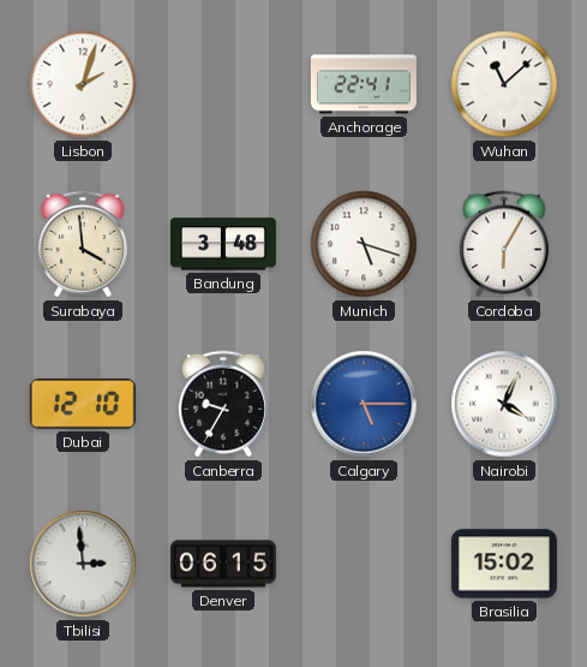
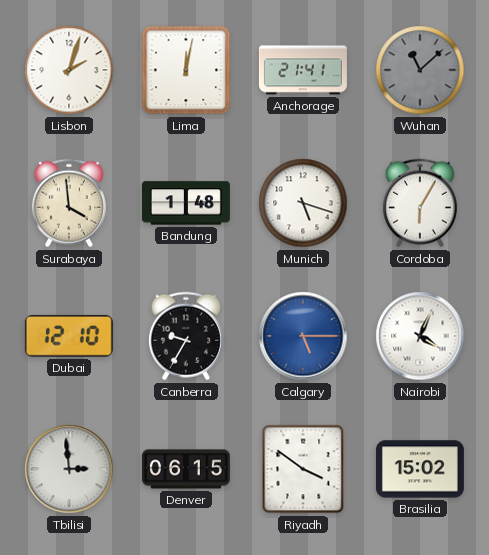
Lima: none -> 12:02 (186, 70)
Anchorage: 22:41 -> 21:41 (303, 70)
Wuhan dial: white -> grey (420, 70)
Bandung: 3:48 -> 1:48 (186, 203)
Riyadh: none -> 3:51 (303, 469)
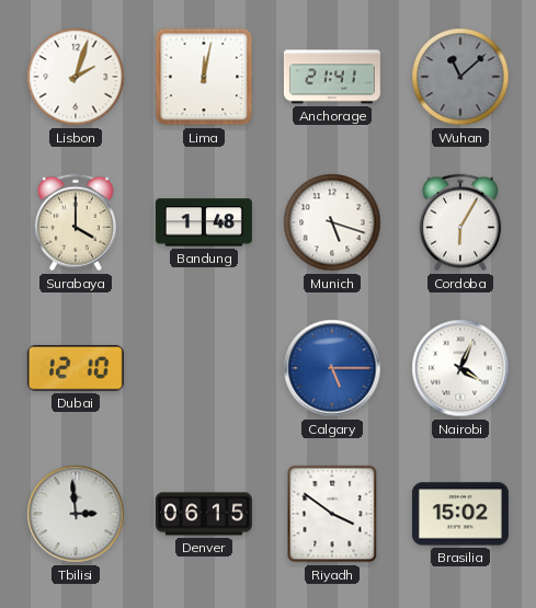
Surabaya: 3:59 -> 4:00 (76, 222)
Canberra: 9:35 -> none (186, 336)
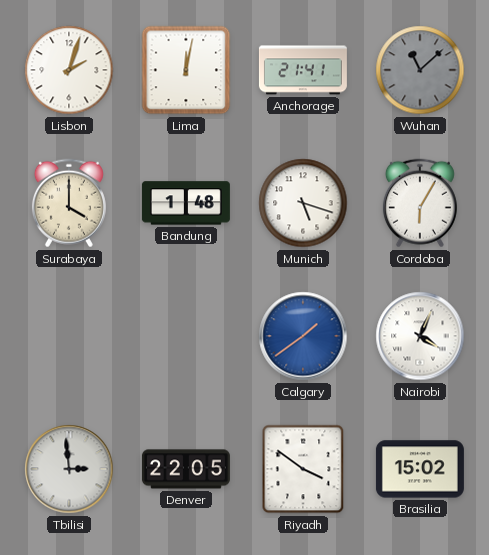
Dubai: 12:10 -> none (76, 368)
Calgary: 5:15 -> 1:39 (303, 336)
Denver: 06:15 -> 22:05 (186, 469)
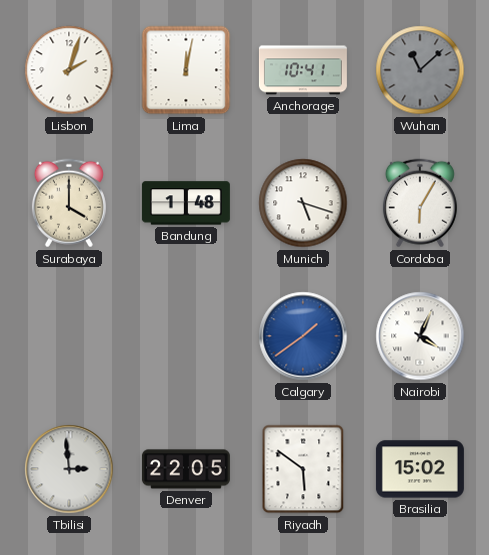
Anchorage: 21:41 -> 10:41 (303, 70)
Riyadh: 3:51 -> 5:51 (303, 469)
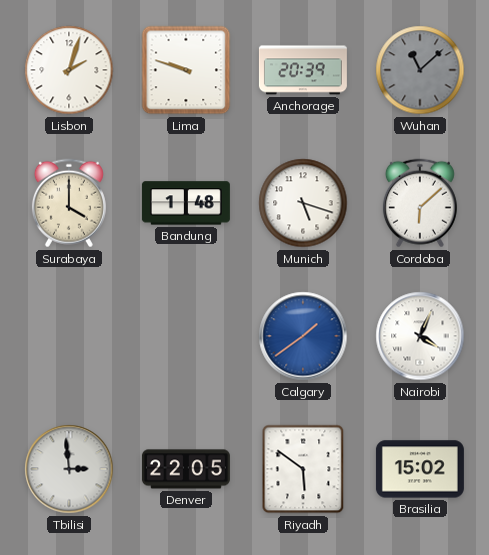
Lima: 12:02 -> 9:48 (186, 70)
Anchorage: 10:41 -> 20:39 (303, 70)
Cordoba: 6:05 -> 6:08 (420, 203)
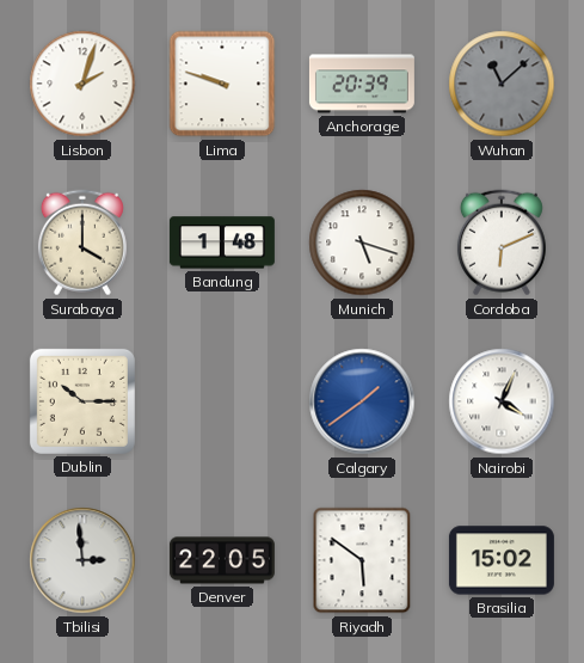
Cordoba: 6:08 -> 6:11 (502, 243)
Dublin: none -> 10:15 (82, 401)
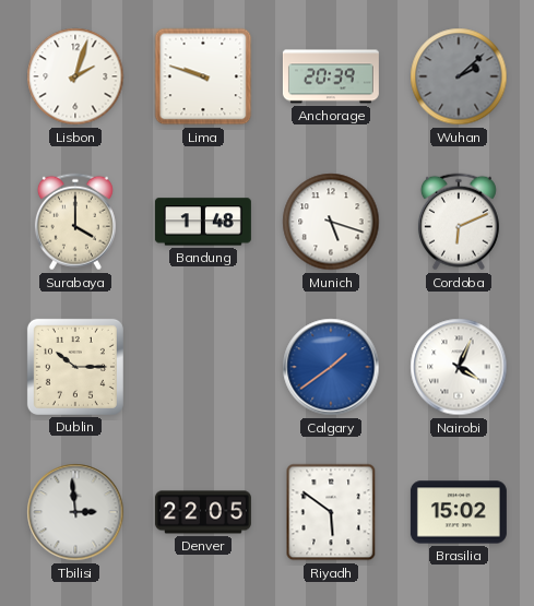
Wuhan: 11:08 -> 2:08 (459, 76)
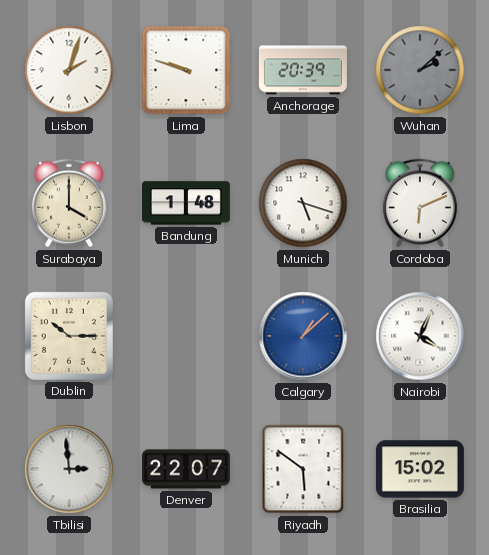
Calgary: 1:39 -> 1:08 (303, 336)
Denver: 22:05 -> 22:07 (186, 469)
